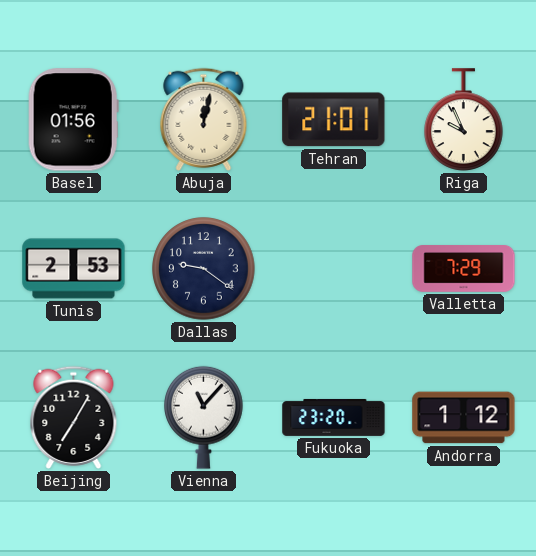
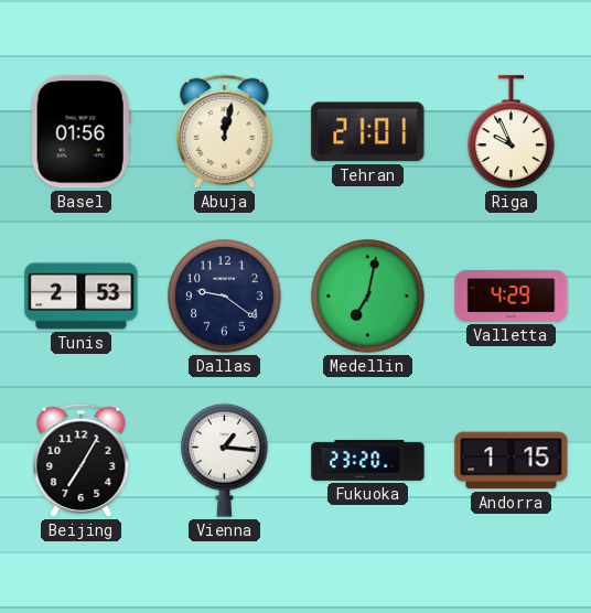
Medellin: none -> 7:02 (368, 297)
Valletta: 7:29 -> 4:29 (512, 297)
Vienna: 11:07 -> 1:16 (225, 460)
Andorra: 1:12 -> 1:15 (512, 461)
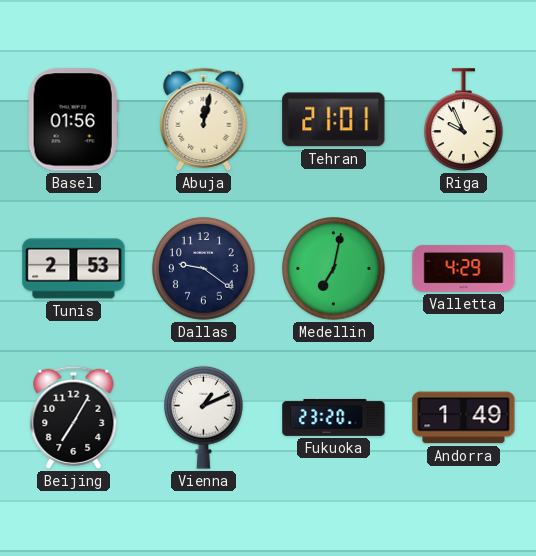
Vienna: 1:16 -> 1:11 (204, 417)
Andorra: 1:15 -> 1:49 (464, 418)
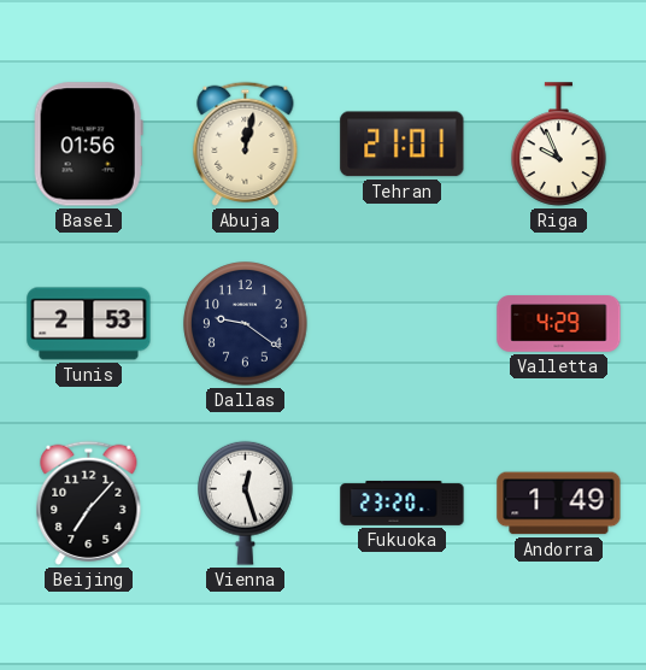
Medellin: 7:02 -> none (334, 269)
Beijing: 7:05 -> 7:07 (89, 502)
Vienna: 1:11 -> 12:27 (246, 502)
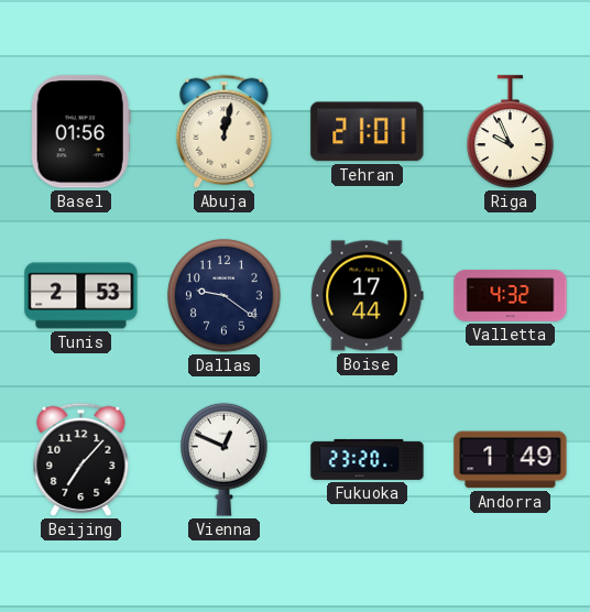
Boise: none -> 17:44 (368, 296)
Valletta: 4:29 -> 4:32 (511, 296)
Vienna: 12:27 -> 12:49 (225, 459)
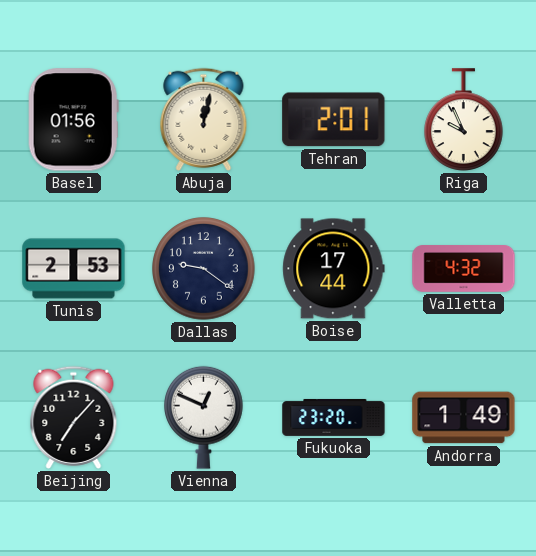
Tehran: 21:01 -> 2:01 (334, 120)
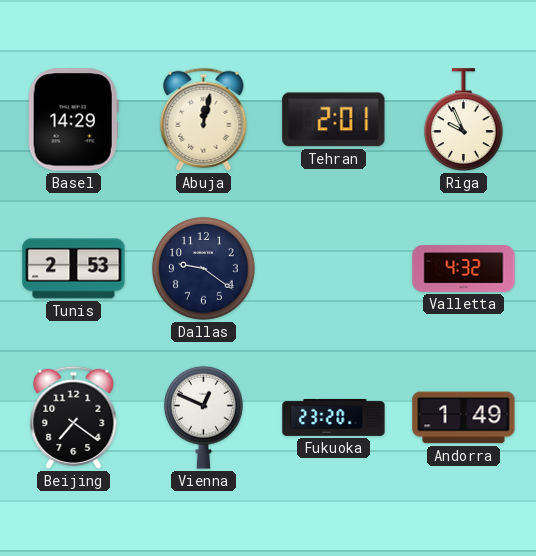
Basel: 01:56 -> 14:29 (73, 120)
Boise: 17:44 -> none (334, 269)
Beijing: 7:07 -> 7:21 (74, 417)
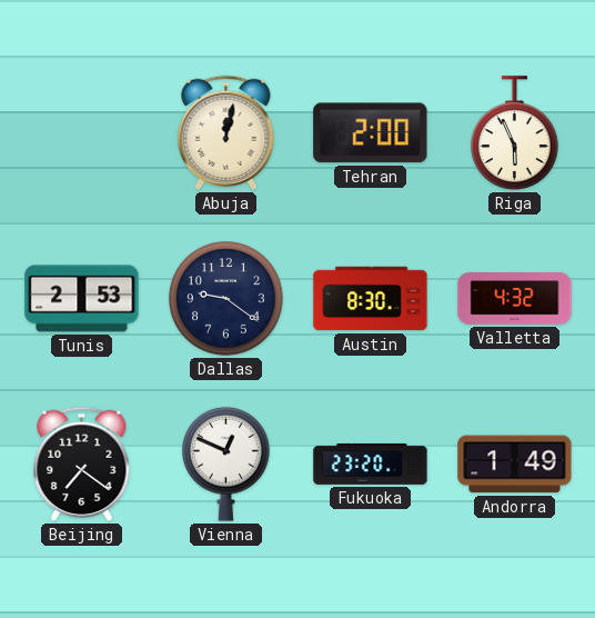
Basel: 14:29 -> none (73, 120)
Tehran: 2:01 -> 2:00 (371, 133)
Riga: 9:56 -> 5:56 (515, 133)
Austin: none -> 8:30 (371, 299)
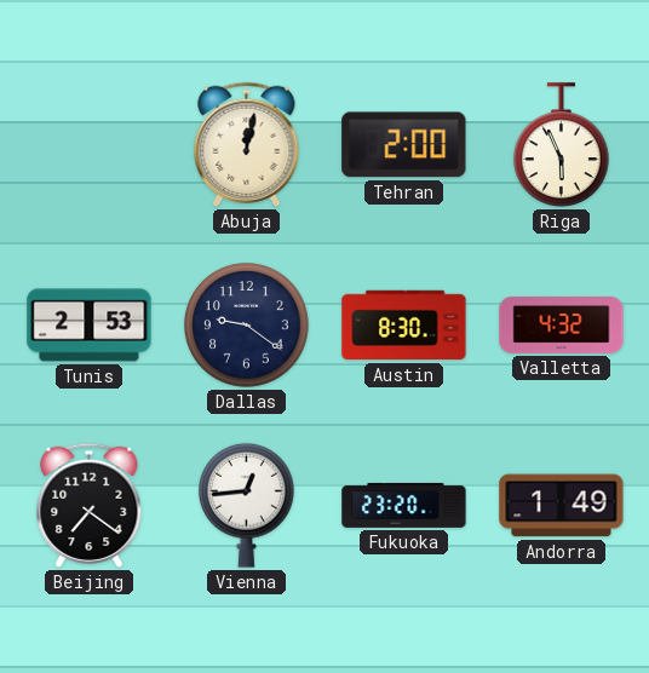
Vienna: 12:49 -> 12:44 (247, 505)
